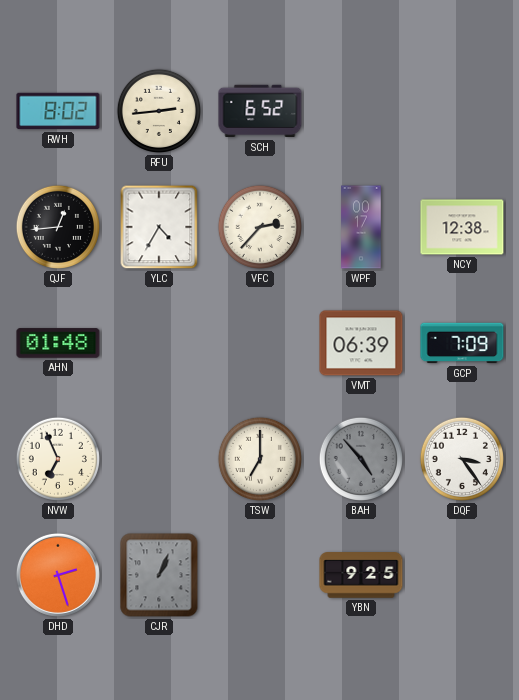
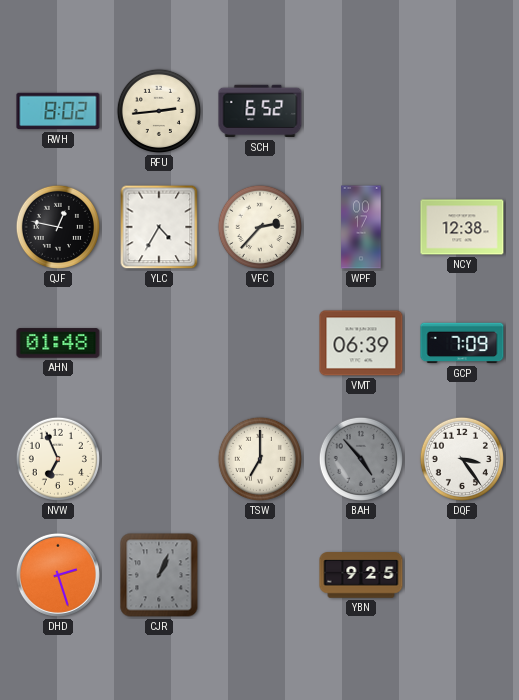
QJF: 12:44 -> 12:47 (58, 227)
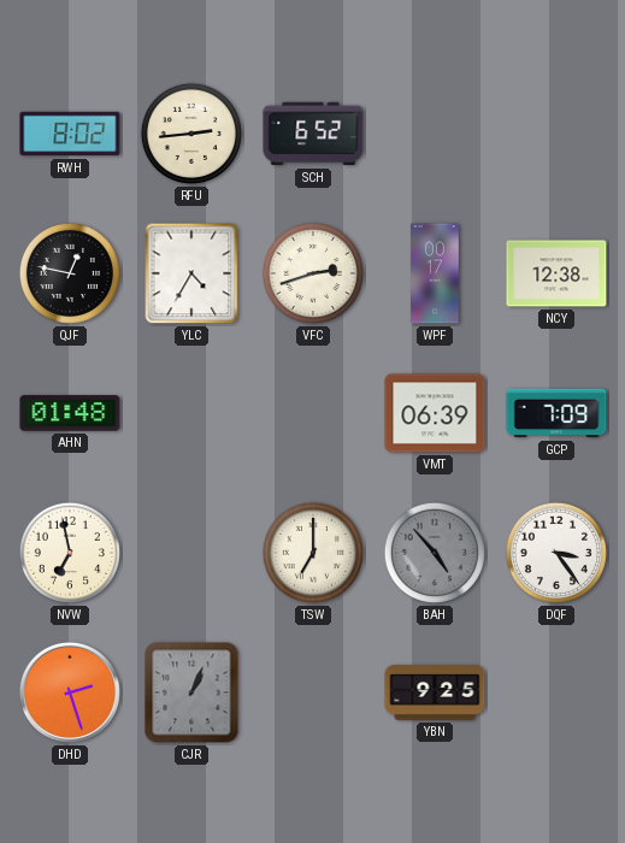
VFC: 2:37 -> 2:42 (313, 273)
NVW: 6:56 -> 6:58 (70, 553)
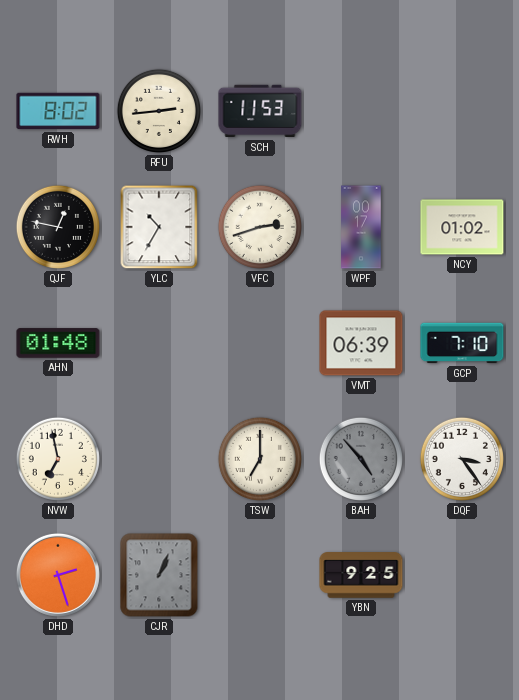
SCH: 6:52 -> 11:53 (260, 111)
YLC: 4:35 -> 10:35 (159, 227)
NCY: 12:38 -> 01:02 (462, 227)
GCP: 7:09 -> 7:10 (462, 343)
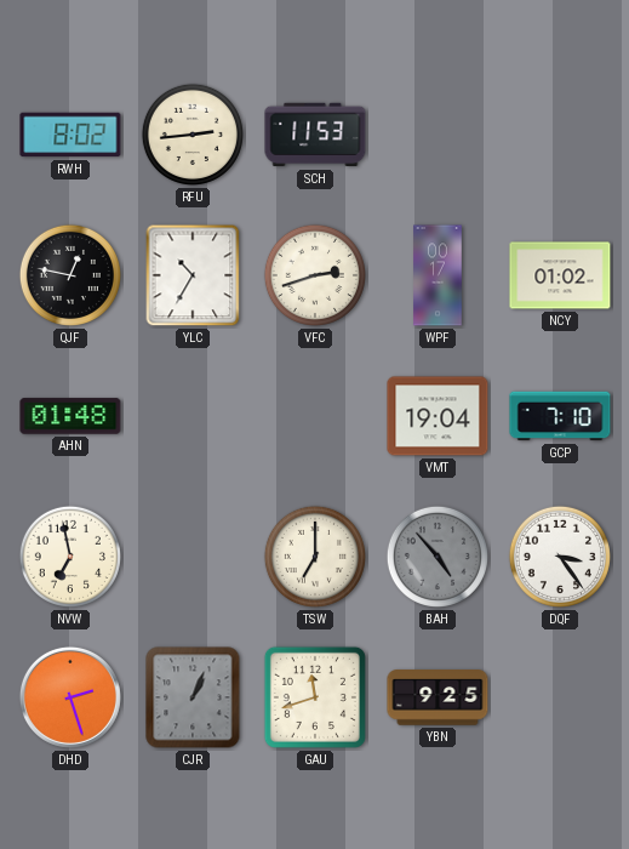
VMT: 06:39 -> 19:04 (438, 416)
GAU: none -> 11:42 (315, 697)
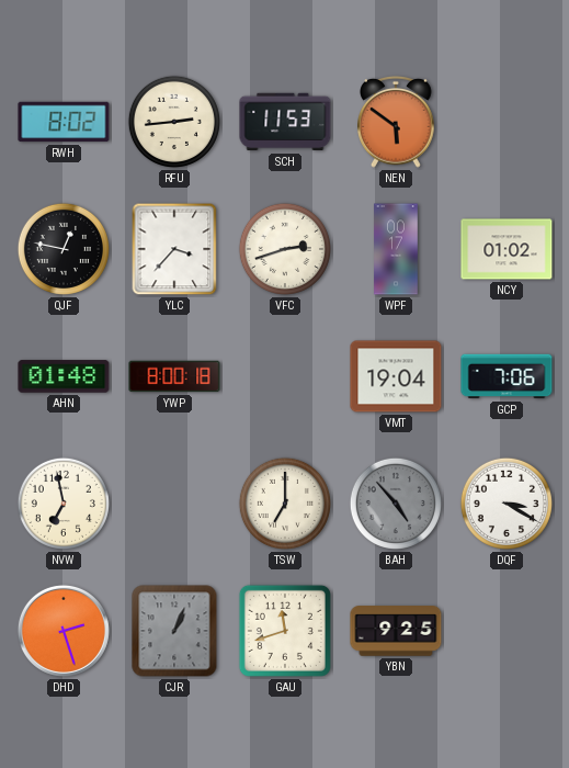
NEN: none -> 5:51 (397, 122)
YLC: 10:35 -> 3:37 (174, 249)
YWP: none -> 8:00 (174, 376)
GCP: 7:10 -> 7:06 (507, 376)
DQF: 3:24 -> 3:20 (507, 504)
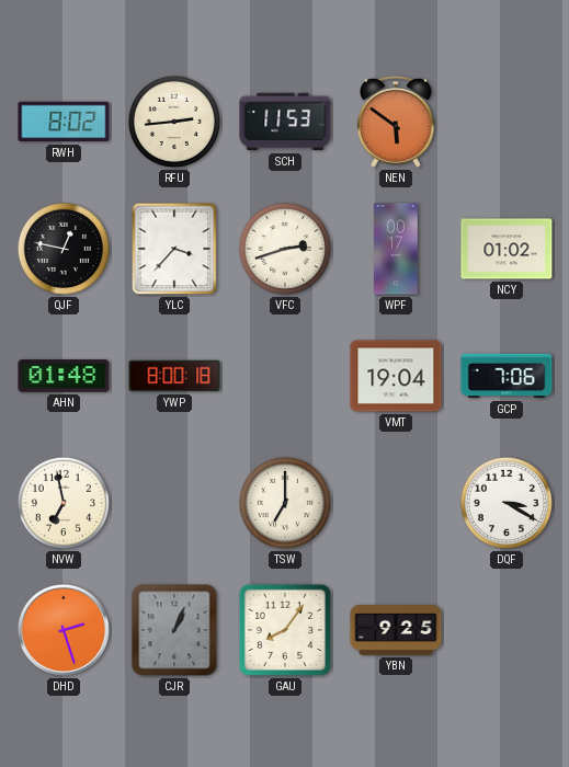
BAH: 4:53 -> none (396, 504)
GAU: 11:42 -> 8:06 (285, 630)
